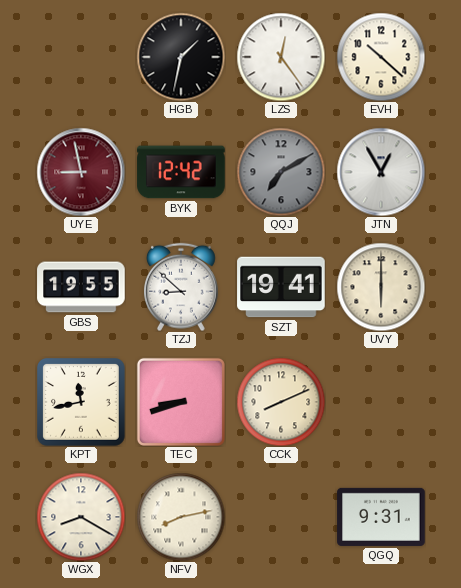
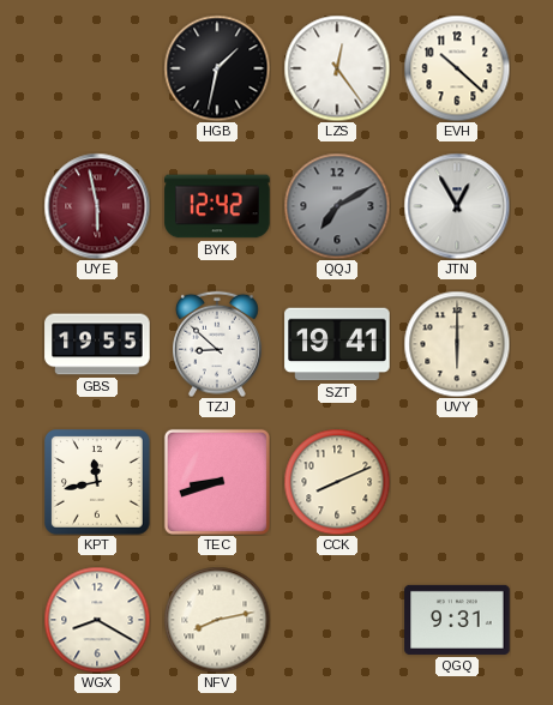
UYE: 8:58 -> 5:58 (97, 206)
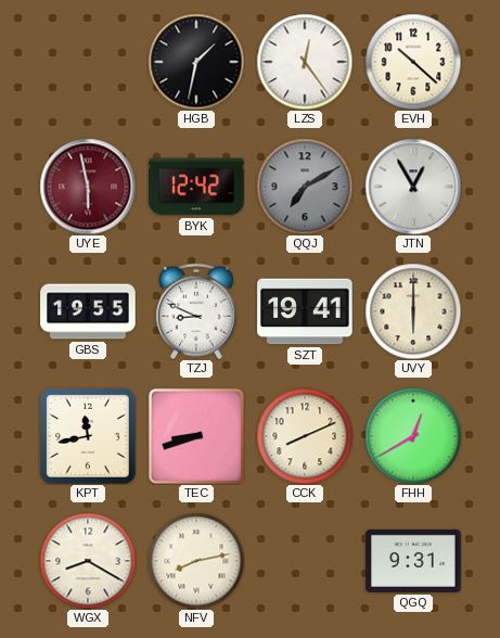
TZJ: 8:52 -> 8:49 (197, 311)
FHH: none -> 12:40 (413, 436)
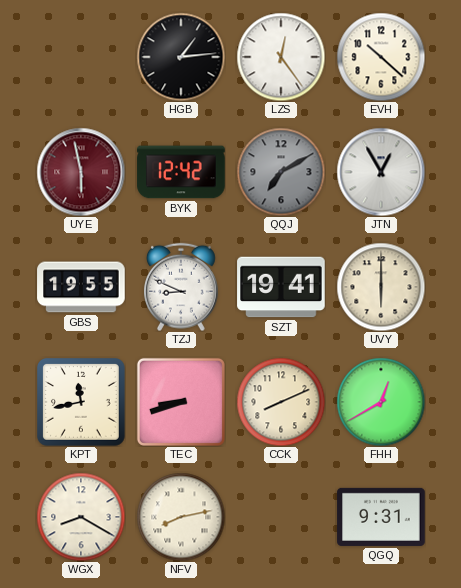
HGB: 1:32 -> 1:14 (181, 57)
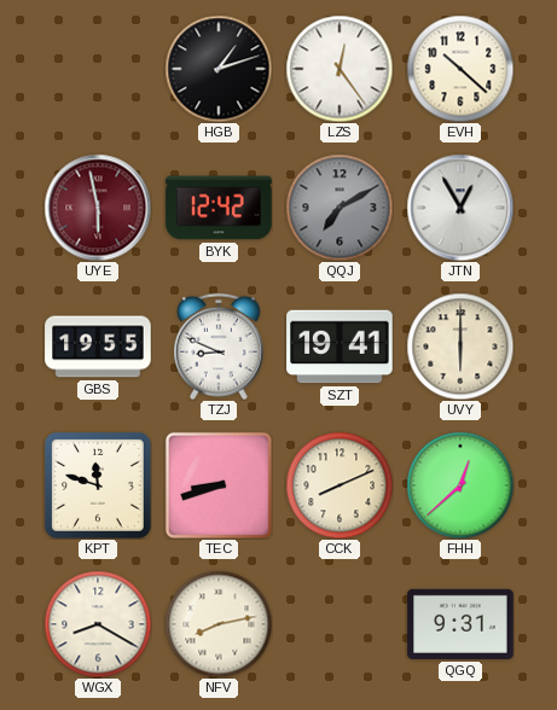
HGB: 1:14 -> 1:12 (219, 69)
KPT: 11:43 -> 11:48 (99, 487)
FHH: 12:40 -> 12:38 (460, 485)
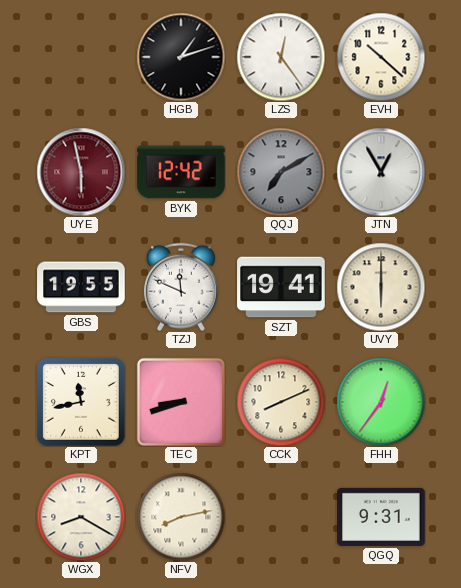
TZJ: 8:49 -> 11:49 (182, 287)
KPT: 11:48 -> 11:43 (82, 403)
FHH: 12:38 -> 12:36 (381, 402)
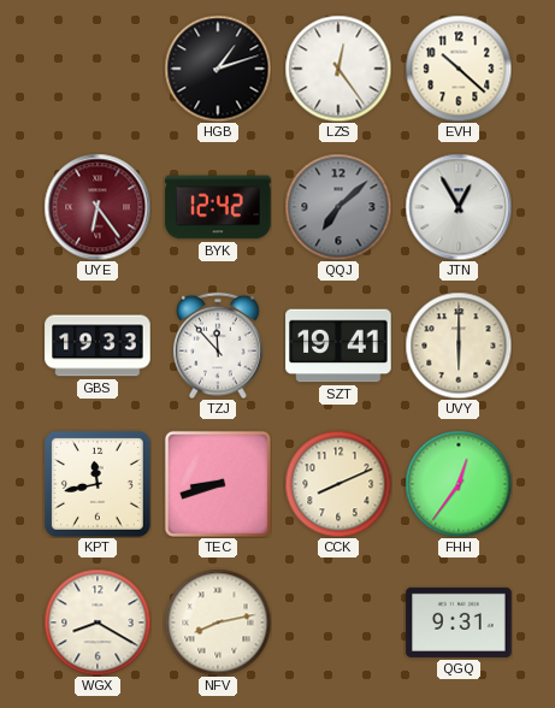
UYE: 5:58 -> 6:24 (98, 207)
QQJ: 7:10 -> 7:08 (338, 207)
GBS: 19:55 -> 19:33 (98, 346)
TZJ: 11:49 -> 11:53 (219, 346)
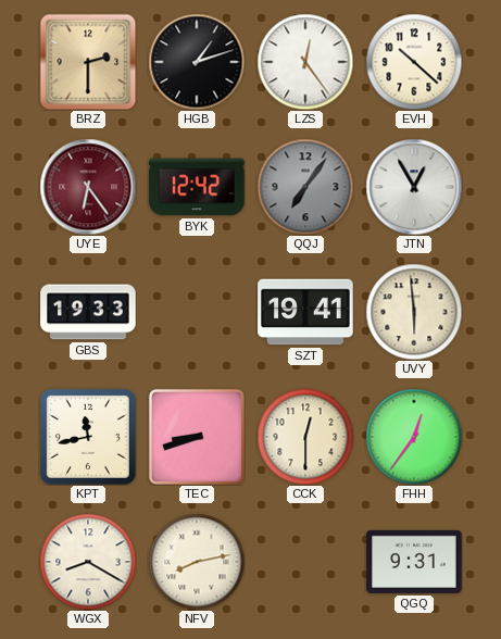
BRZ: none -> 2:30 (88, 62)
QQJ: 7:08 -> 7:06 (305, 187)
TZJ: 11:53 -> none (219, 346)
UVY: 6:00 -> 5:59 (414, 312)
CCK: 8:11 -> 12:30 (305, 437)
